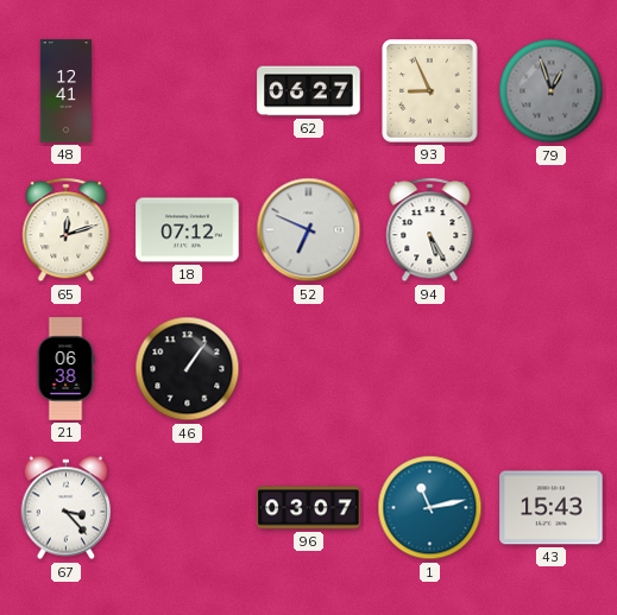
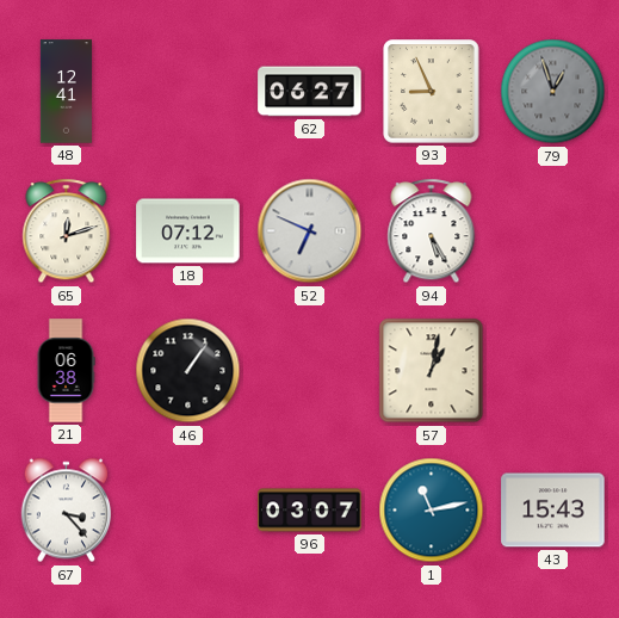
57: none -> 1:02 (432, 371)
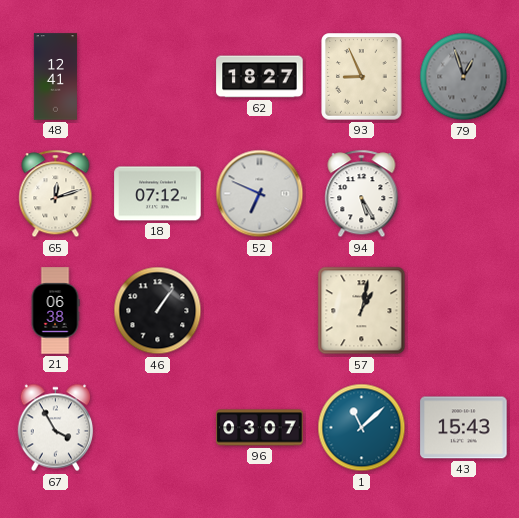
62: 06:27 -> 18:27 (260, 77)
67: 3:23 -> 3:55 (56, 428)
1: 11:13 -> 11:08 (362, 428)
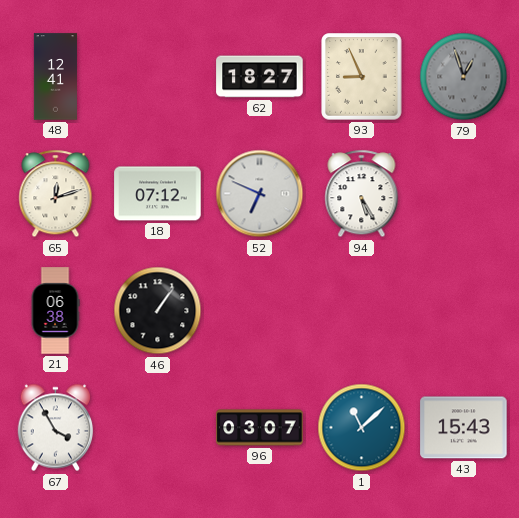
57: 1:02 -> none (362, 311)
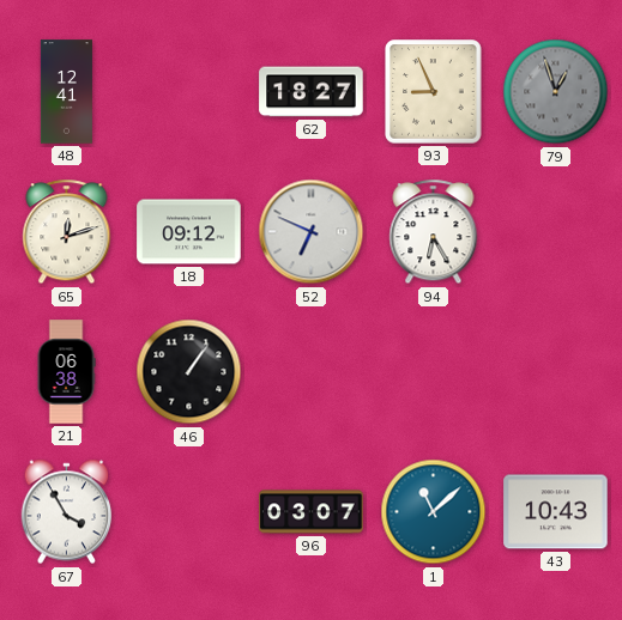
18: 07:12 -> 09:12 (189, 232)
94: 5:25 -> 6:25 (434, 232)
43: 15:43 -> 10:43 (556, 512)
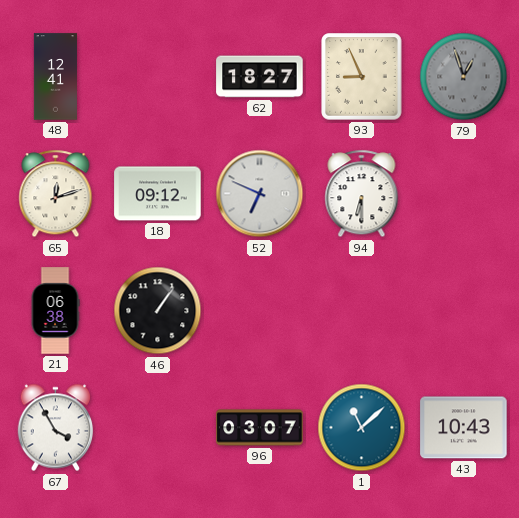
94: 6:25 -> 6:30 (362, 194)
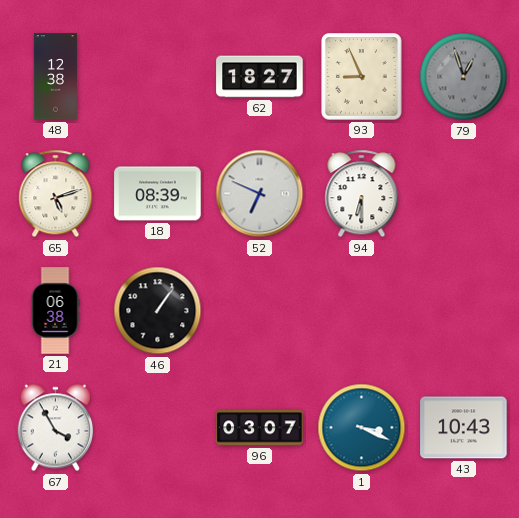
48: 12:41 -> 12:38 (55, 77)
65: 12:12 -> 5:12 (56, 194)
18: 09:12 -> 08:39 (158, 194)
1: 11:08 -> 3:19 (362, 428)
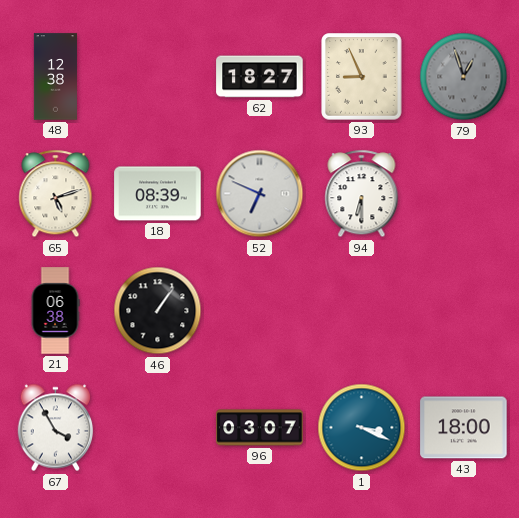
43: 10:43 -> 18:00 (464, 428)
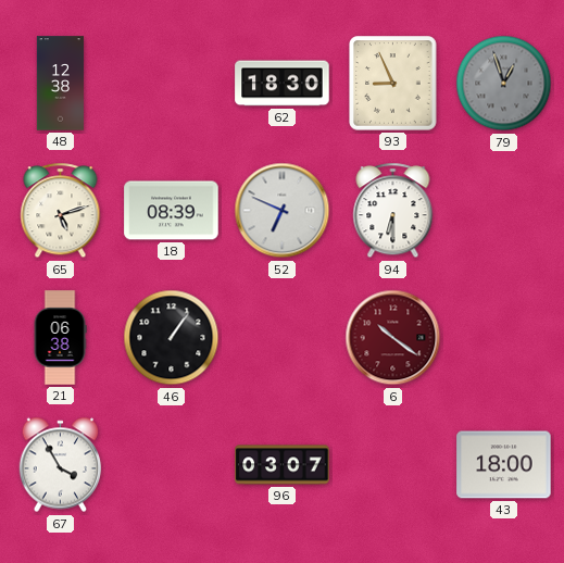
62: 18:27 -> 18:30 (283, 84)
6: none -> 10:21 (393, 338)
1: 3:19 -> none (362, 428)
